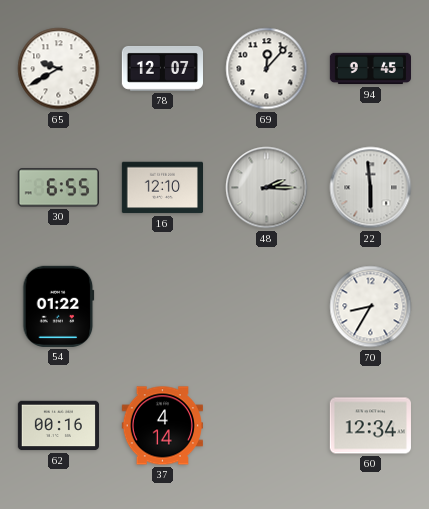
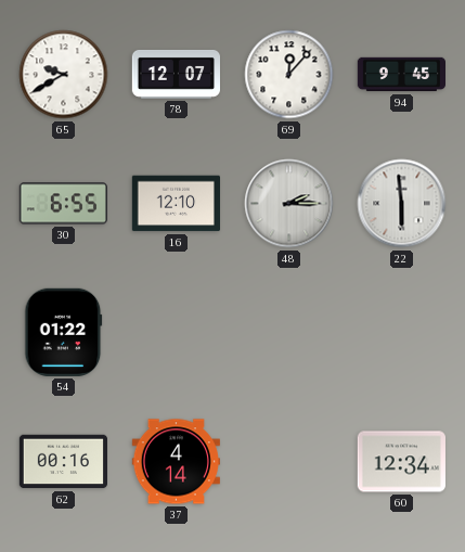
70: 8:35 -> none (371, 307)
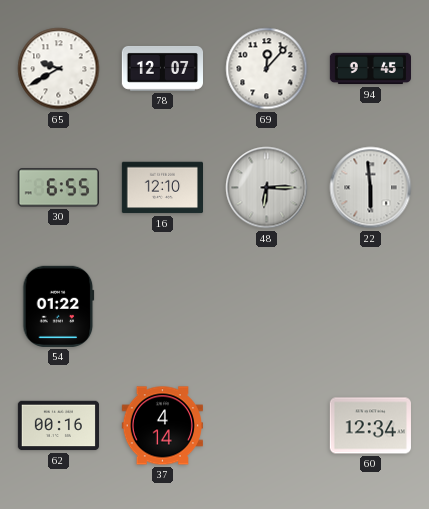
48: 2:15 -> 6:15 (267, 188)
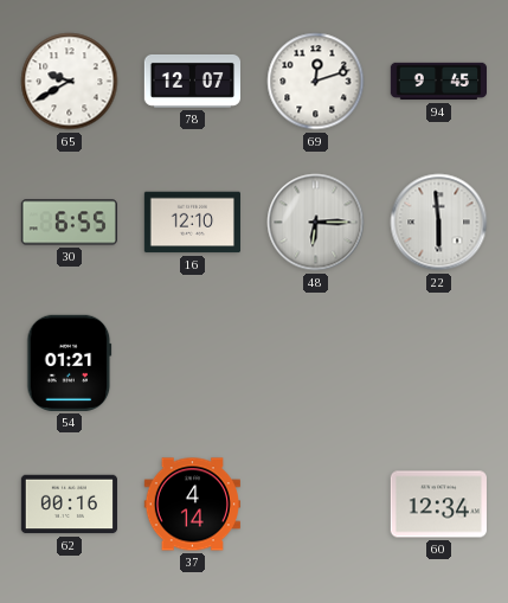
69: 12:07 -> 12:12 (316, 82)
54: 01:22 -> 01:21 (70, 363)
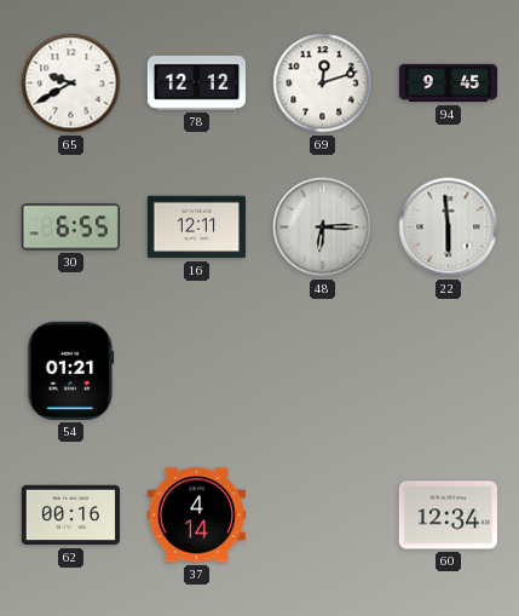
78: 12:07 -> 12:12 (196, 82)
16: 12:10 -> 12:11 (196, 228)
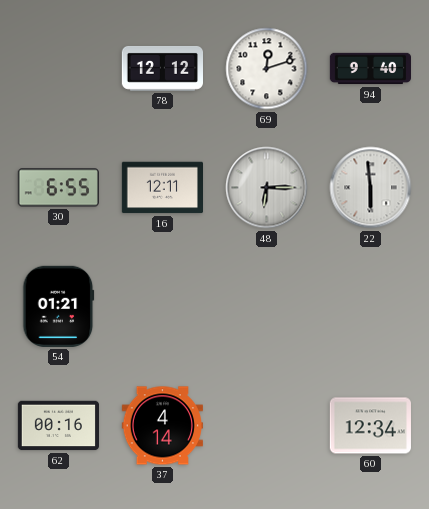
65: 9:40 -> none (71, 84)
94: 9:45 -> 9:40 (370, 69)
